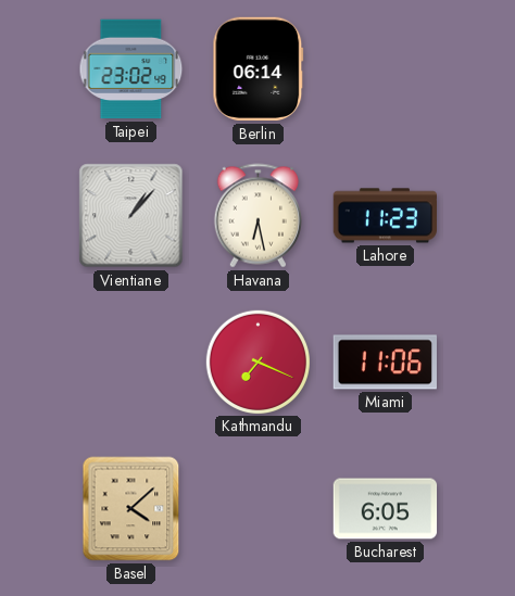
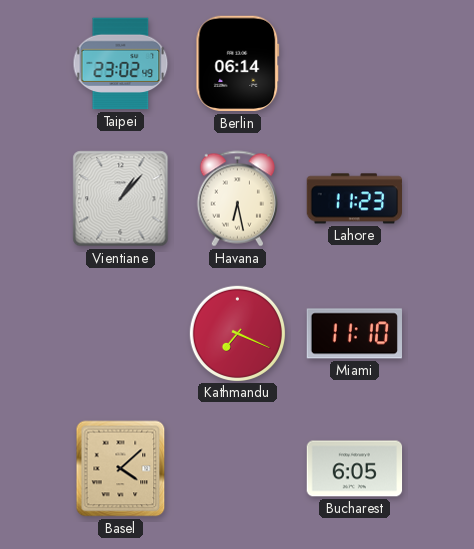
Miami: 11:06 -> 11:10 (354, 334)
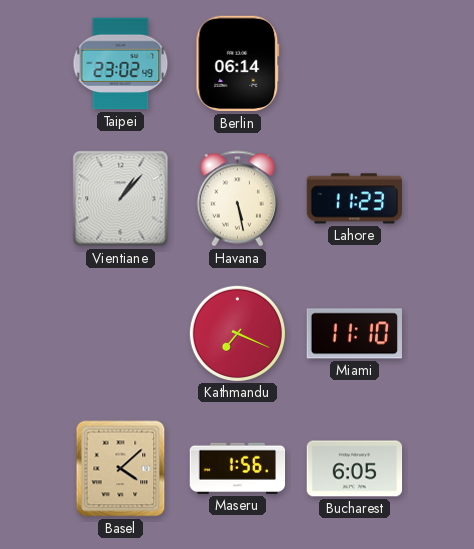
Havana: 6:28 -> 5:28 (237, 199)
Maseru: none -> 1:56 (238, 468)
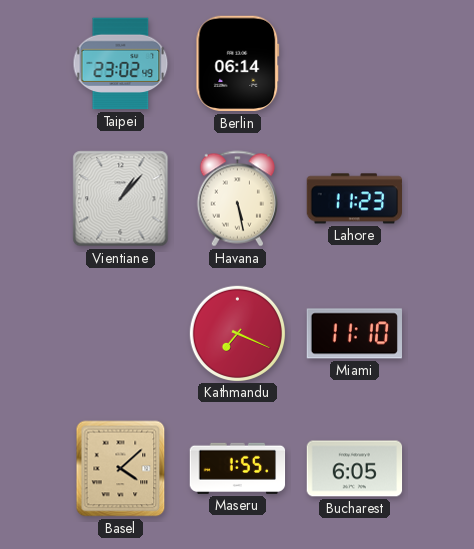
Maseru: 1:56 -> 1:55 (238, 468)
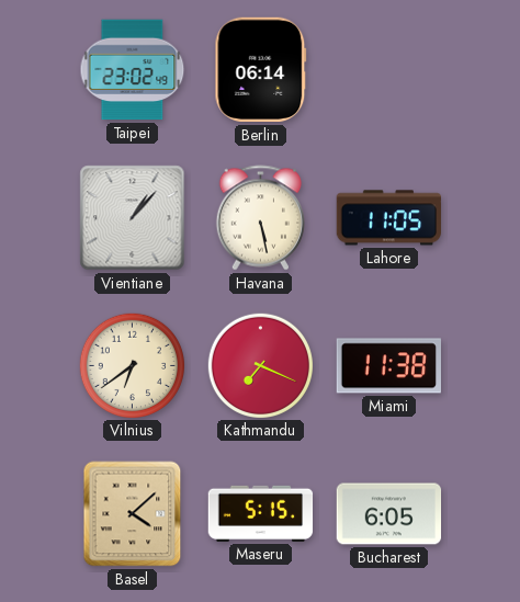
Lahore: 11:23 -> 11:05 (388, 218)
Vilnius: none -> 6:39 (132, 365)
Miami: 11:10 -> 11:38 (388, 366)
Maseru: 1:55 -> 5:15 (261, 513)
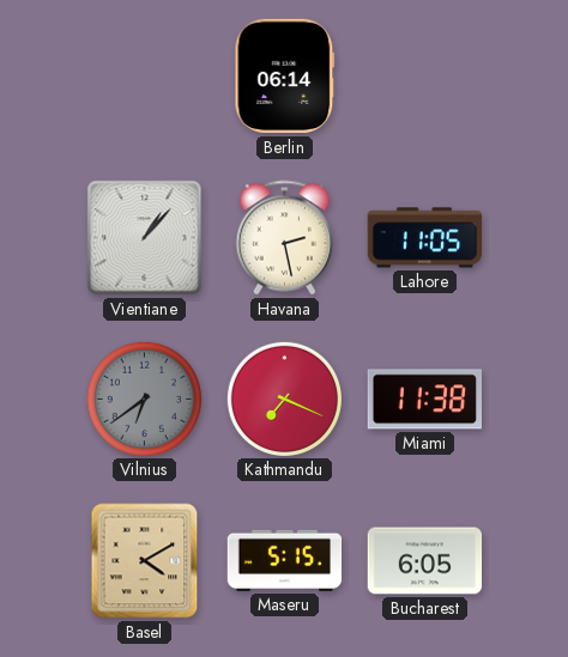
Taipei: 23:02 -> none (133, 70)
Havana: 5:28 -> 2:28 (284, 238)
Vilnius dial: cream -> grey (144, 399)
Basel: 4:08 -> 4:10 (145, 561)
